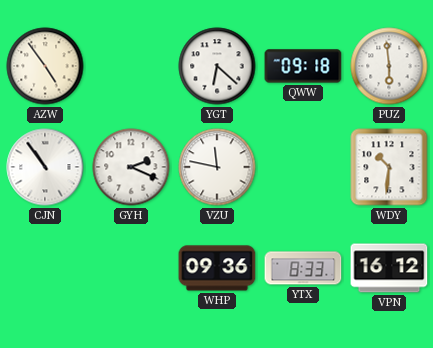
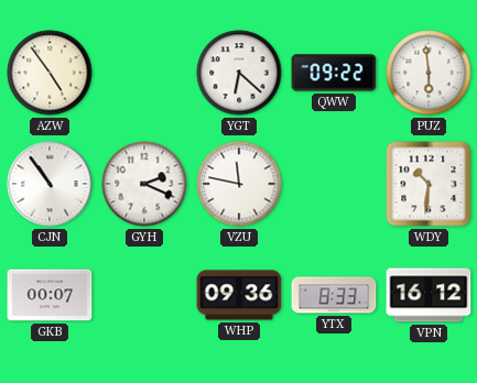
QWW: 09:18 -> 09:22 (334, 73)
GKB: none -> 00:07 (50, 295)
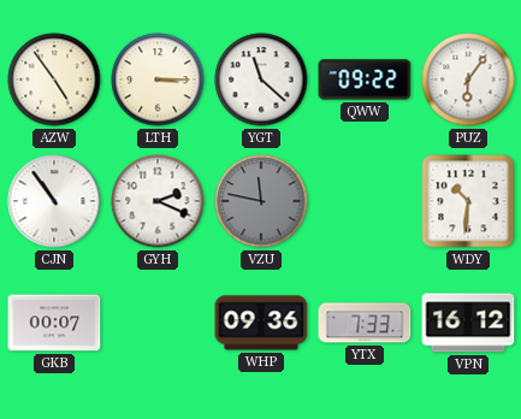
LTH: none -> 3:15 (158, 79)
YGT: 6:22 -> 11:22 (261, 79)
PUZ: 5:59 -> 6:06 (468, 79)
VZU dial: white -> grey (261, 201)
YTX: 8:33 -> 7:33 (365, 323)
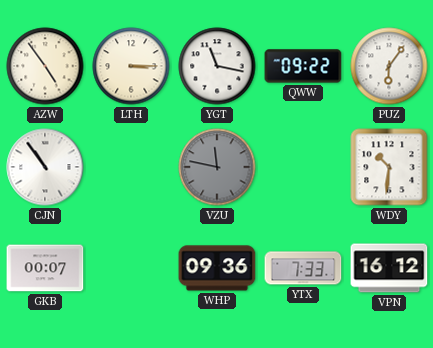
YGT: 11:22 -> 11:17 (217, 66)
GYH: 2:19 -> none (158, 201)
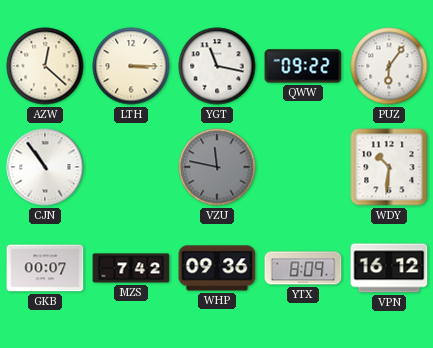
AZW: 4:54 -> 12:22 (45, 66)
MZS: none -> 7:42 (131, 268)
YTX: 7:33 -> 8:09 (303, 268)
